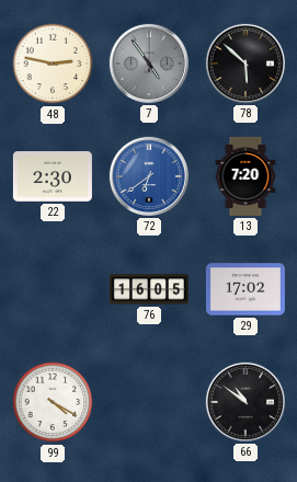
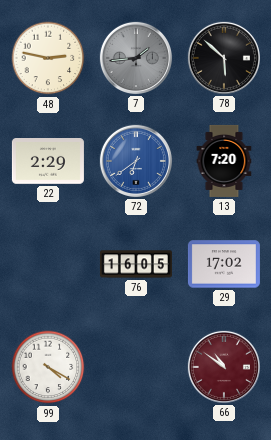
7: 4:54 -> 1:44 (136, 58)
22: 2:30 -> 2:29 (48, 162)
66 dial: black -> burgundy (224, 367)
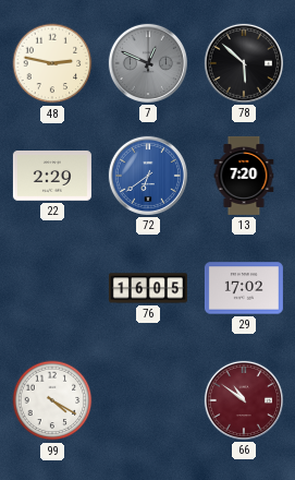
7: 1:44 -> 12:49 (148, 63)
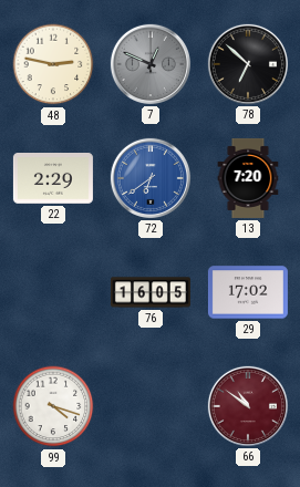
78: 5:52 -> 6:52 (248, 64)
99: 4:20 -> 4:18 (53, 406)
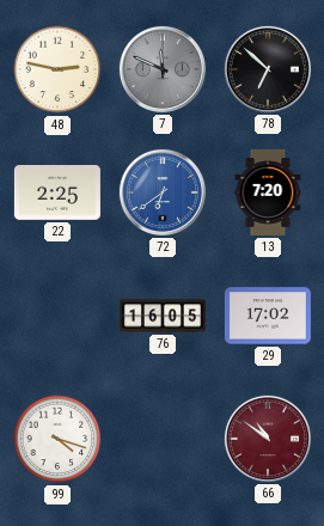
7: 12:49 -> 11:49 (163, 69)
22: 2:29 -> 2:25 (57, 194)
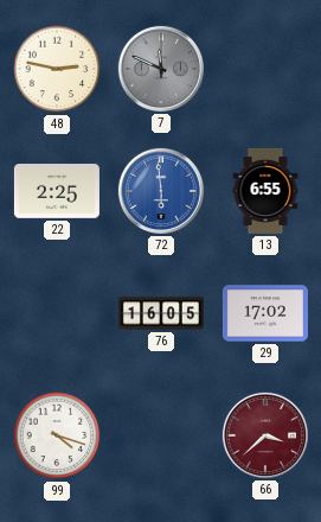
78: 6:52 -> none (268, 69)
72: 6:39 -> 5:59 (161, 191)
13: 7:20 -> 6:55 (265, 191)
66: 10:51 -> 3:38 (265, 435)
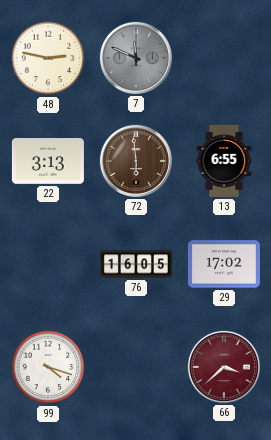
22: 2:25 -> 3:13 (48, 162)
72 dial: blue -> brown (136, 161)
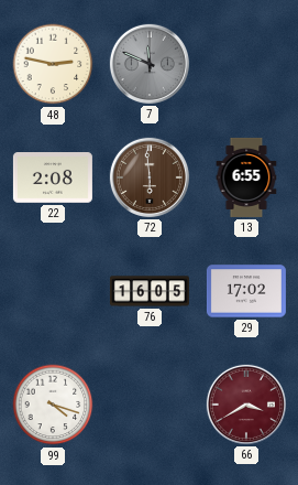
22: 3:13 -> 2:08 (53, 179)
66: 3:38 -> 3:40 (246, 405)
